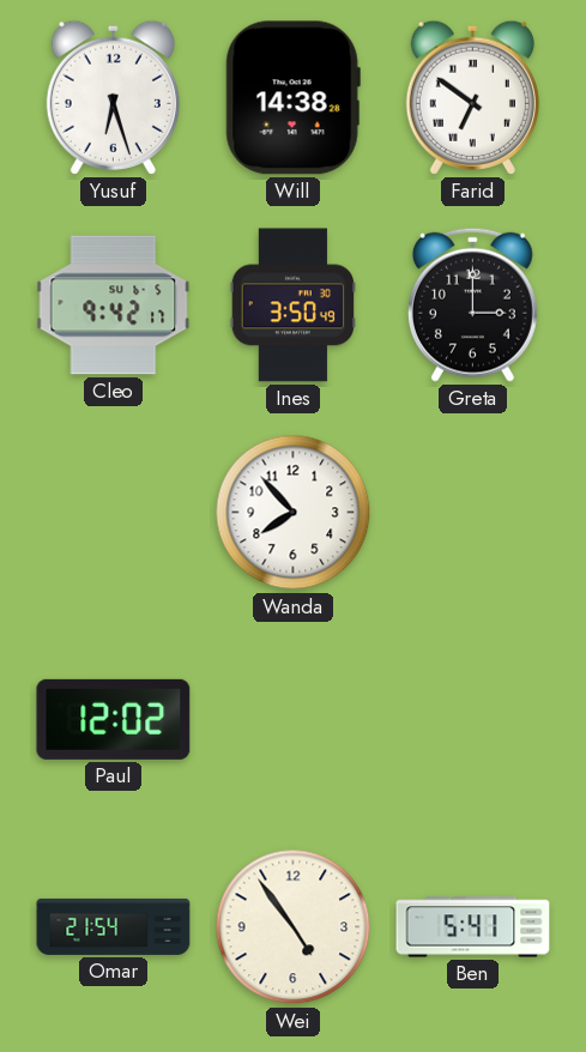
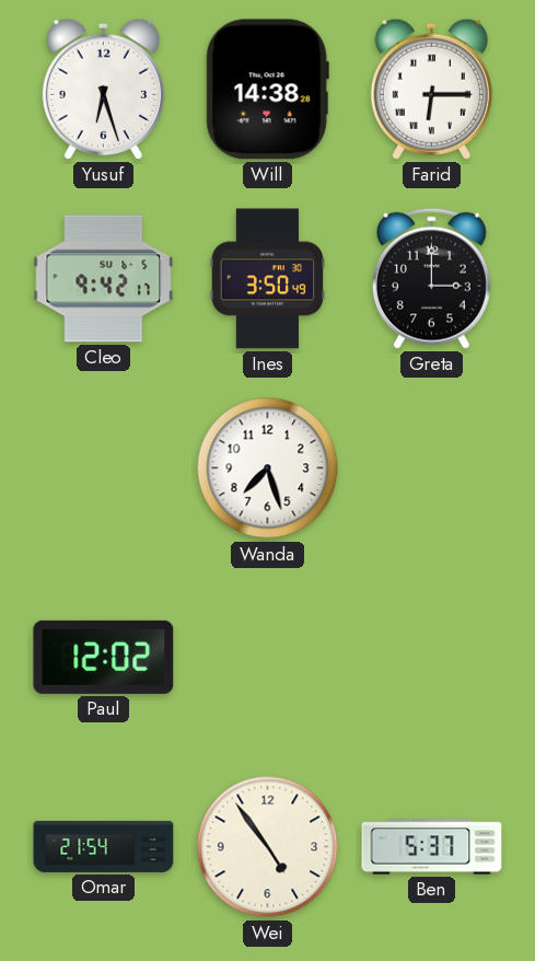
Farid: 6:51 -> 6:15 (431, 89)
Wanda: 7:53 -> 7:27 (268, 468)
Ben: 5:41 -> 5:37 (432, 847)
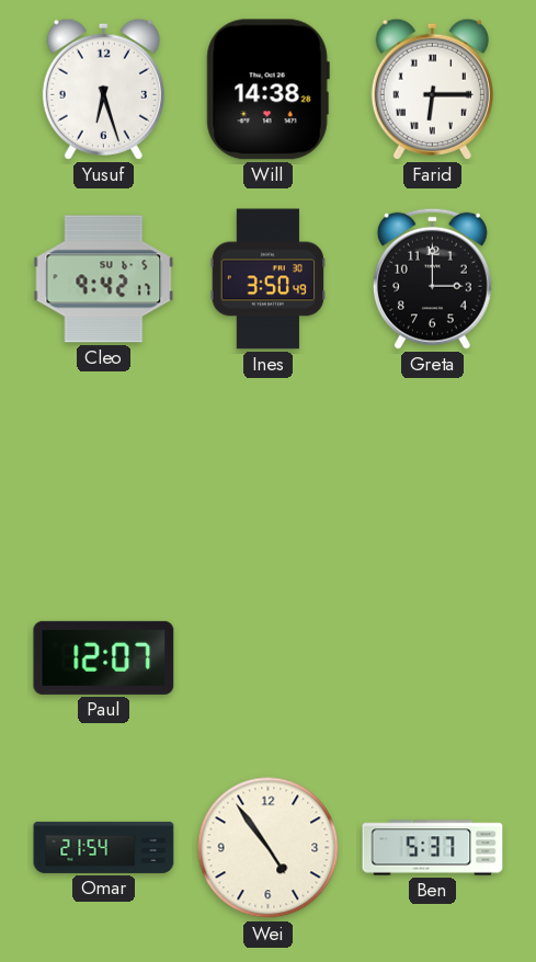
Wanda: 7:27 -> none (268, 468)
Paul: 12:02 -> 12:07 (104, 657)
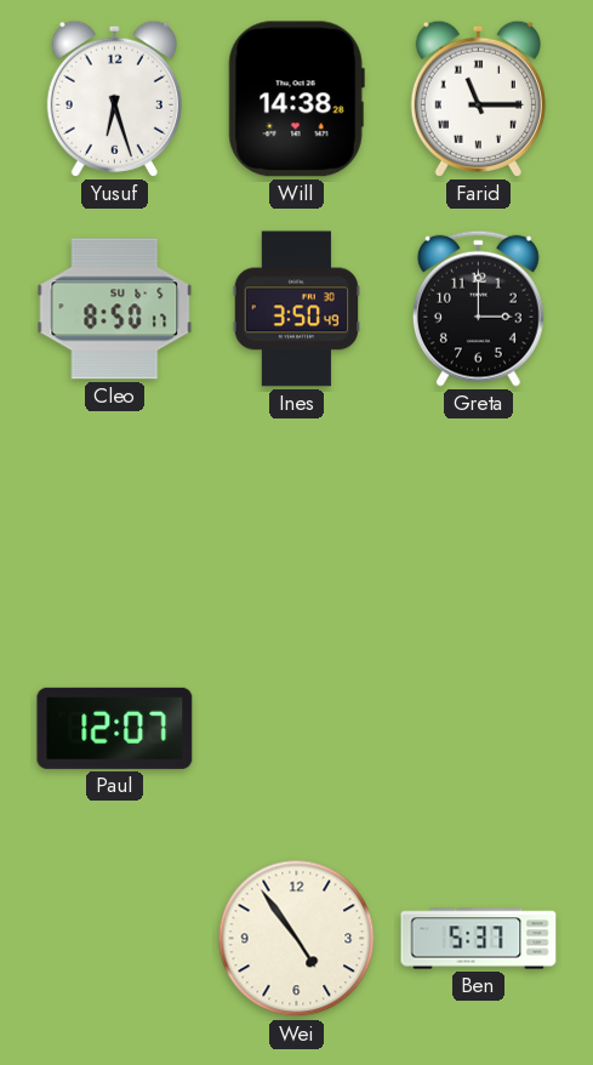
Farid: 6:15 -> 11:15 (478, 98)
Cleo: 9:42 -> 8:50 (115, 309)
Omar: 21:54 -> none (104, 847)
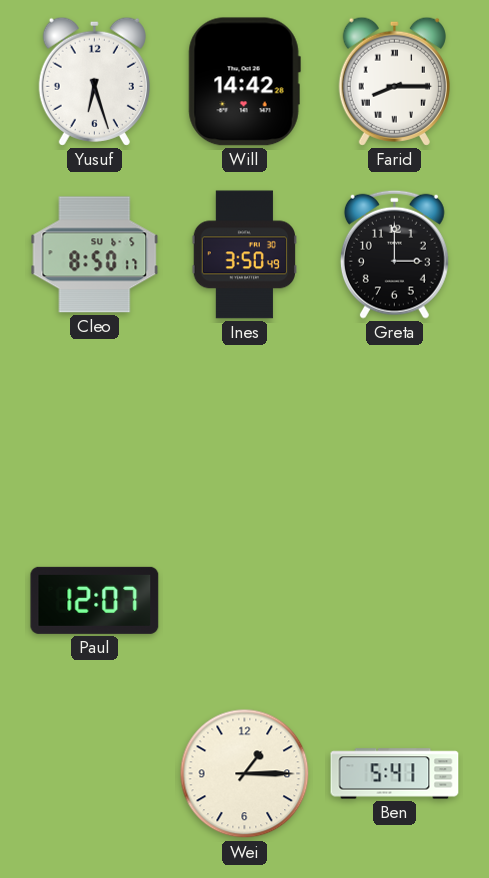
Will: 14:38 -> 14:42 (244, 82)
Farid: 11:15 -> 8:15 (394, 81)
Wei: 4:54 -> 1:15 (245, 774)
Ben: 5:37 -> 5:41 (395, 774)
